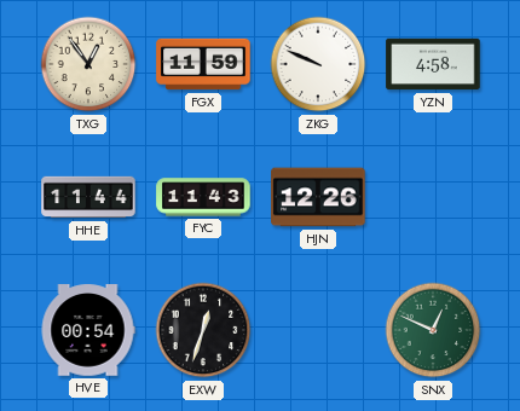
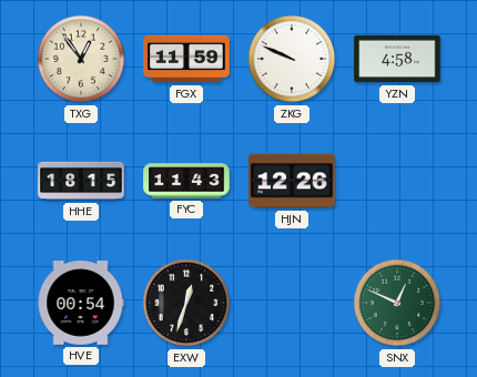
HHE: 11:44 -> 18:15 (81, 181)
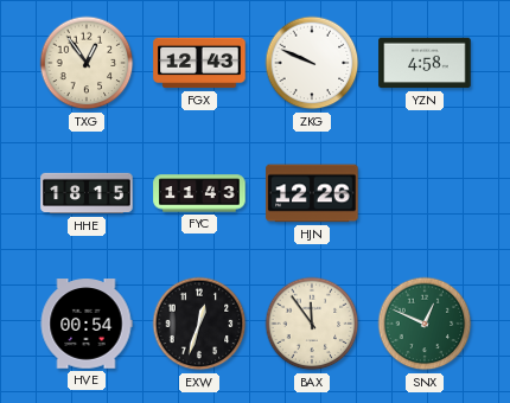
FGX: 11:59 -> 12:43 (199, 63)
BAX: none -> 11:54 (312, 324)
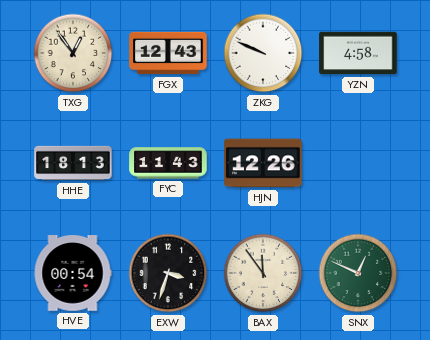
HHE: 18:15 -> 18:13 (73, 163)
EXW: 12:33 -> 3:33 (168, 273)
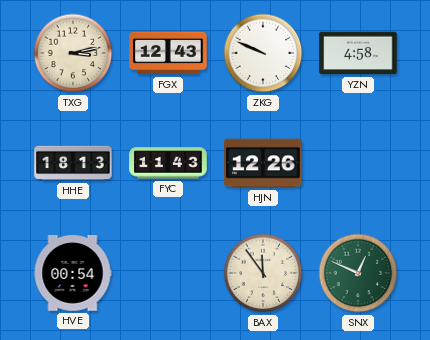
TXG: 12:54 -> 3:13 (73, 53)
EXW: 3:33 -> none (168, 273)
